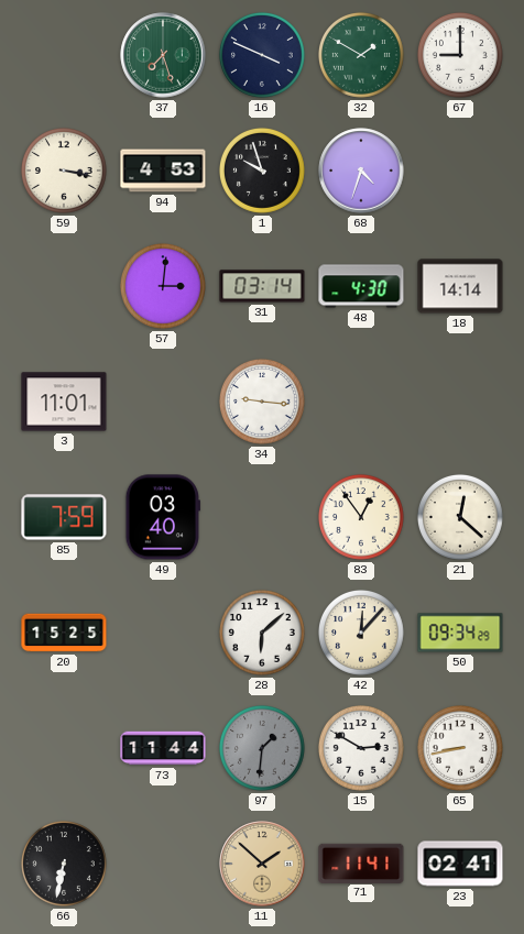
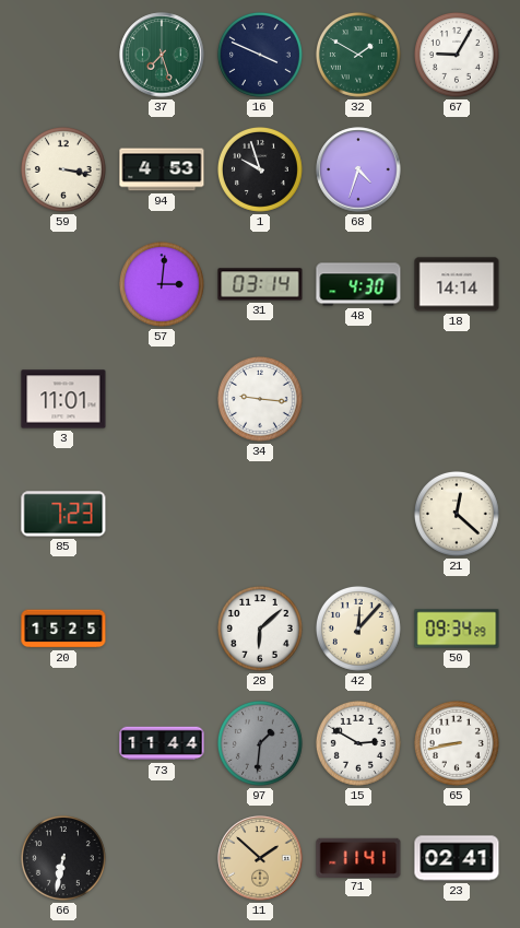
67: 9:00 -> 9:05 (457, 55)
85: 7:59 -> 7:23 (63, 514)
49: 03:40 -> none (162, 517)
83: 12:54 -> none (361, 517)
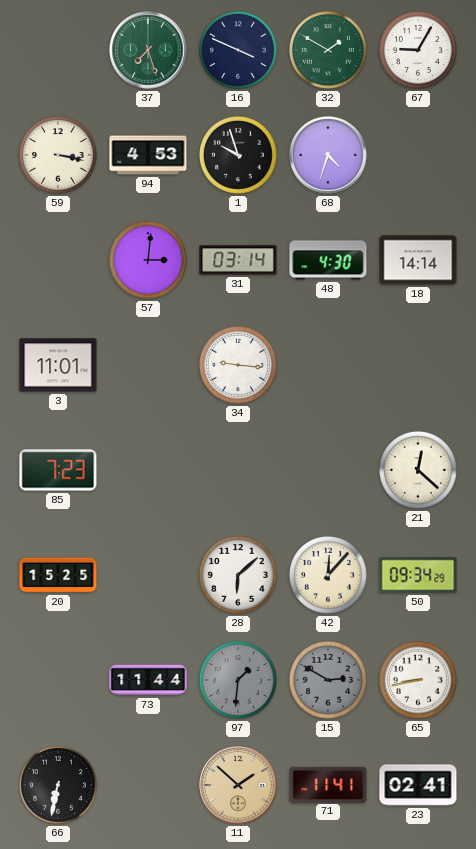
15 dial: white -> grey (328, 680)
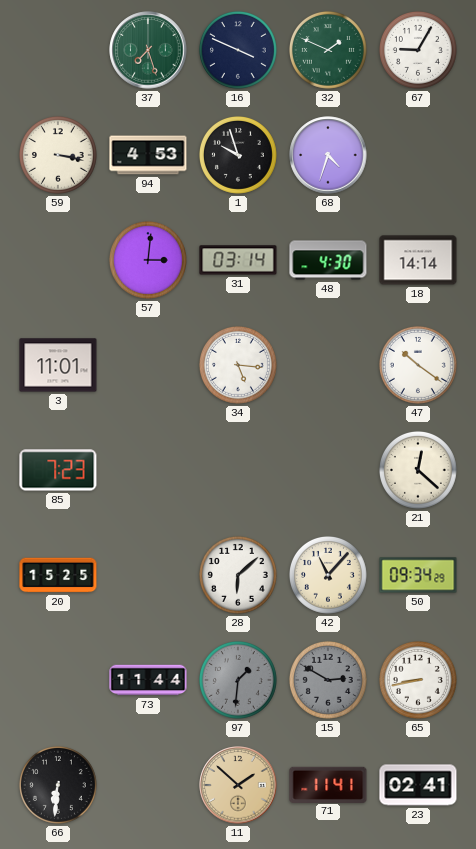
32: 1:50 -> 1:49 (328, 50)
34: 9:16 -> 5:16 (238, 365)
47: none -> 10:21 (418, 365)
42: 12:07 -> 11:07 (328, 575)
66: 6:32 -> 6:31 (58, 785)
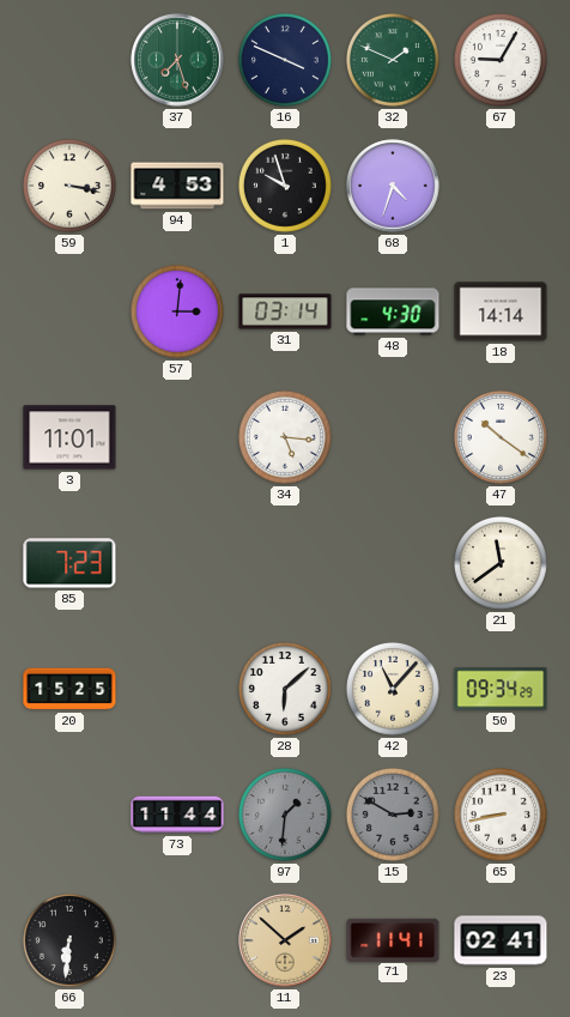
21: 12:22 -> 11:39 (501, 563)
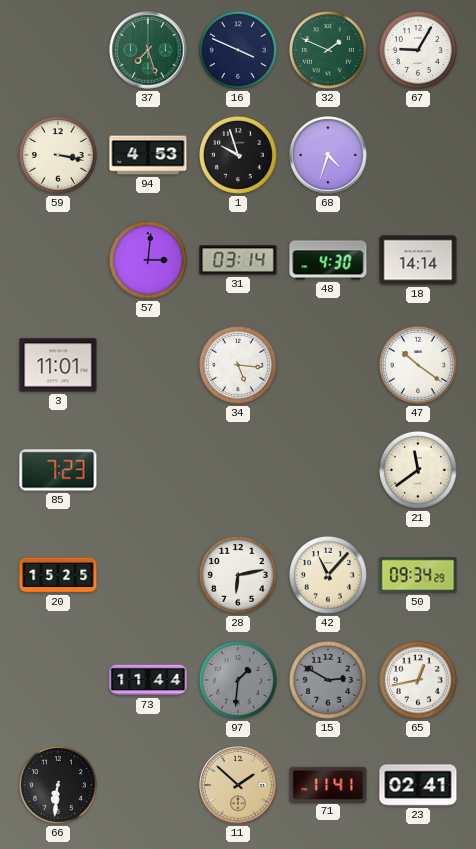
28: 6:08 -> 6:13 (238, 575)
65: 8:43 -> 12:43 (418, 680)
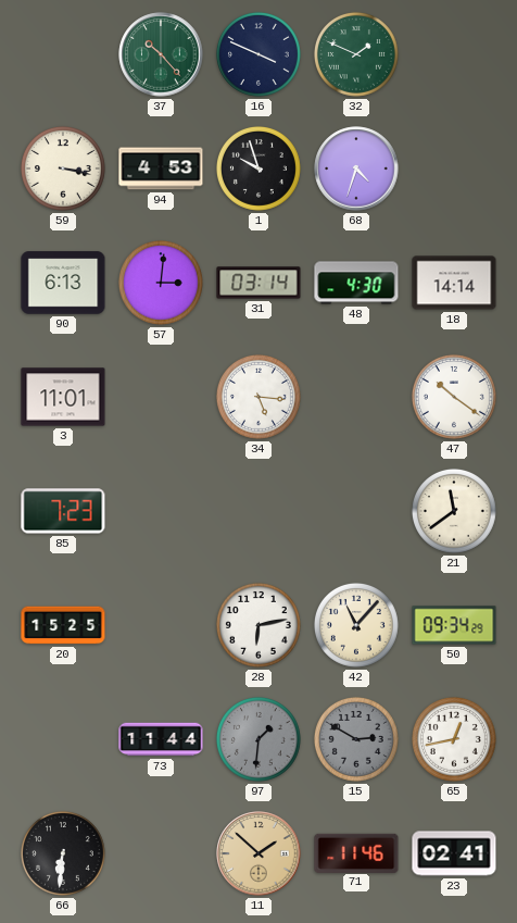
37: 7:27 -> 10:23 (161, 54)
67: 9:05 -> none (418, 50)
90: none -> 6:13 (63, 283)
71: 11:41 -> 11:46 (356, 852)
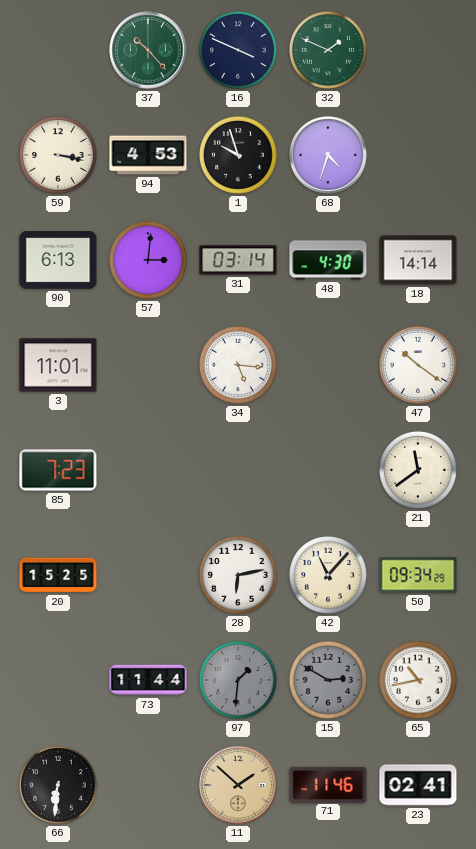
65: 12:43 -> 10:43 (418, 680)
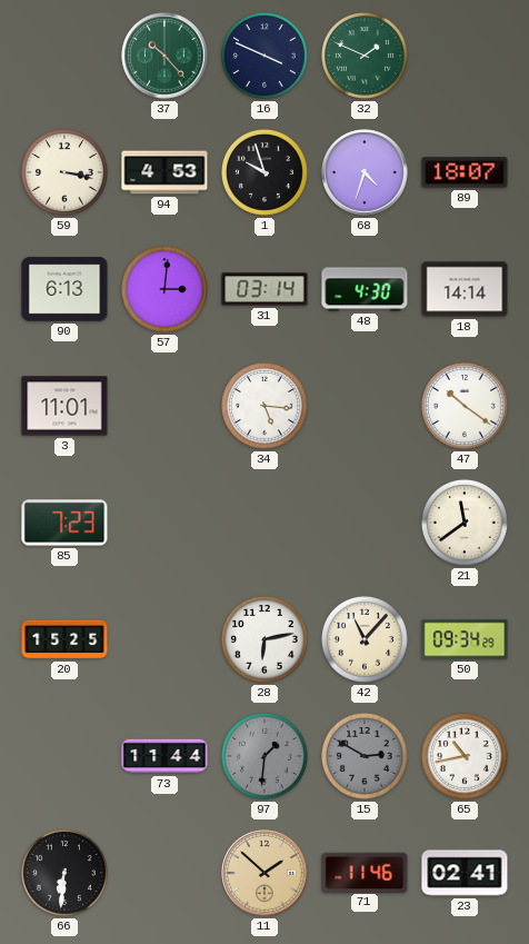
89: none -> 18:07 (465, 172)
